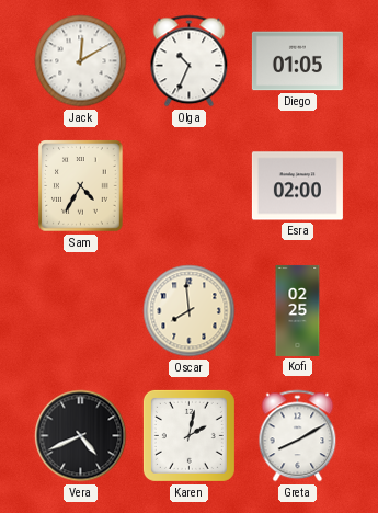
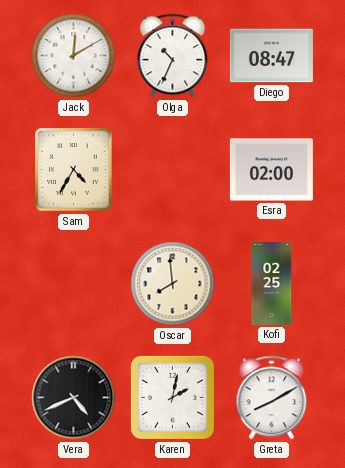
Diego: 01:05 -> 08:47 (271, 56)
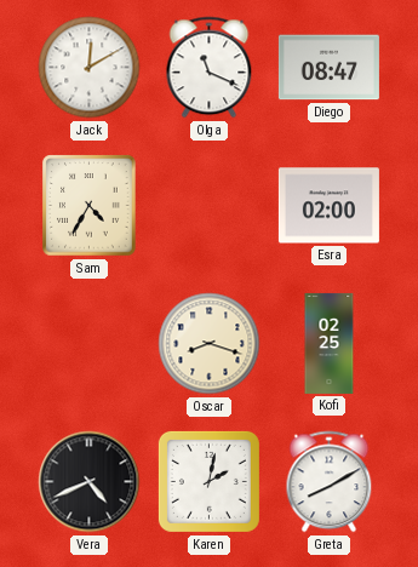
Olga: 10:34 -> 11:19 (210, 68)
Oscar: 7:59 -> 8:18 (210, 344)
